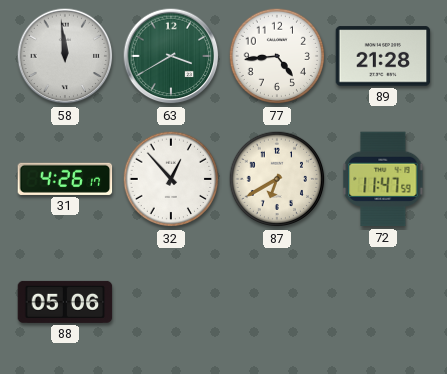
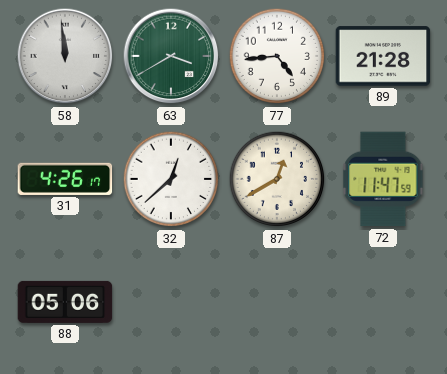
32: 12:53 -> 12:38 (171, 179)
87: 6:40 -> 12:40 (277, 179)
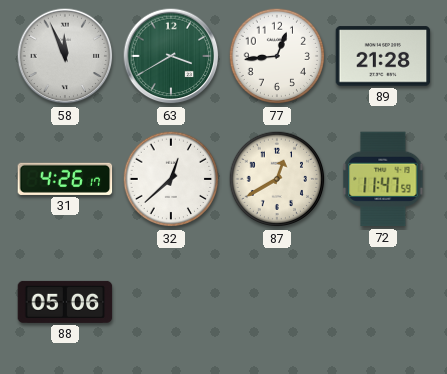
58: 11:59 -> 11:56 (65, 56)
77: 4:44 -> 12:44 (277, 56)
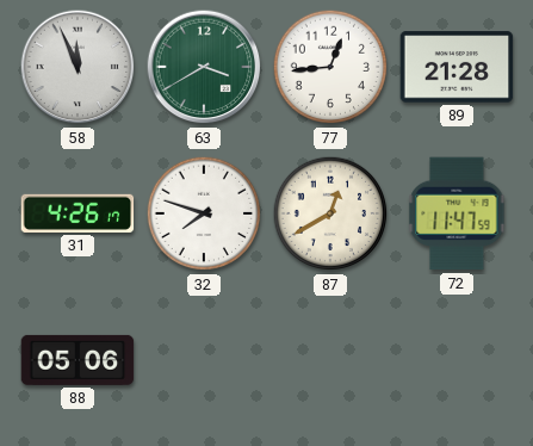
32: 12:38 -> 7:48 (204, 213)
